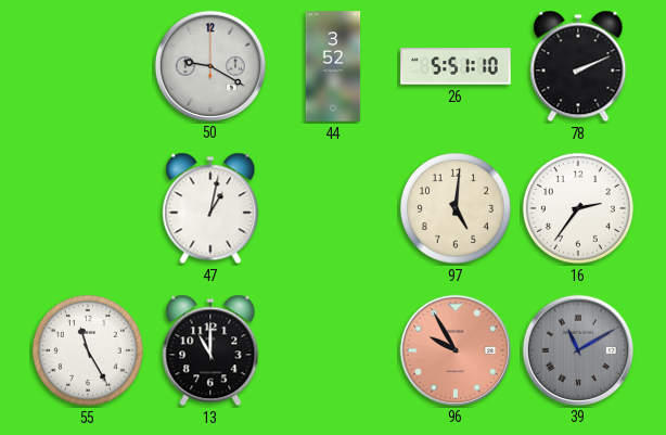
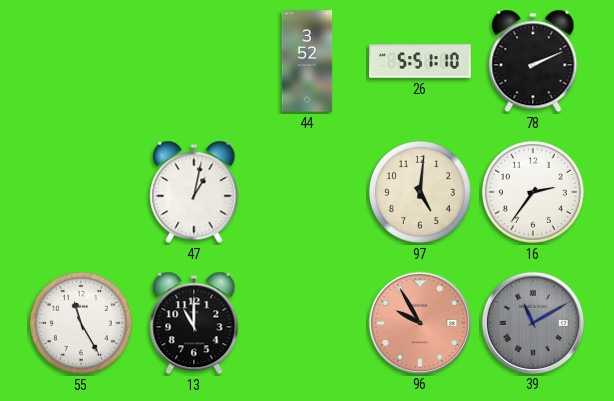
50: 9:20 -> none (209, 65)
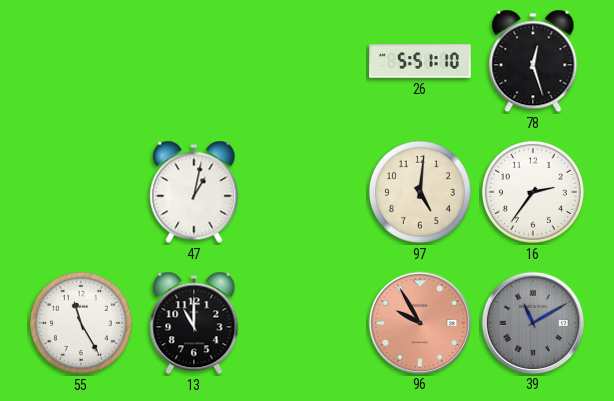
44: 3:52 -> none (307, 61)
78: 2:11 -> 12:27 (533, 61)
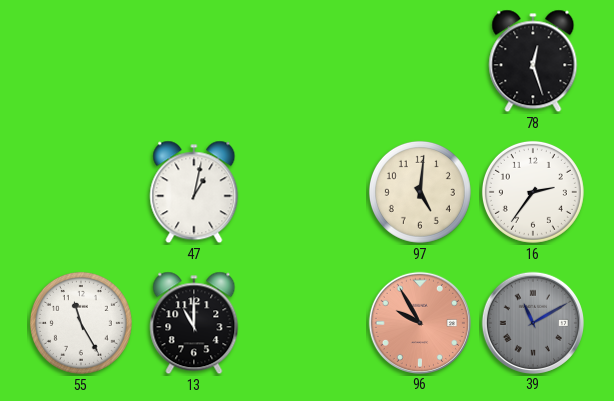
26: 5:51 -> none (420, 61)
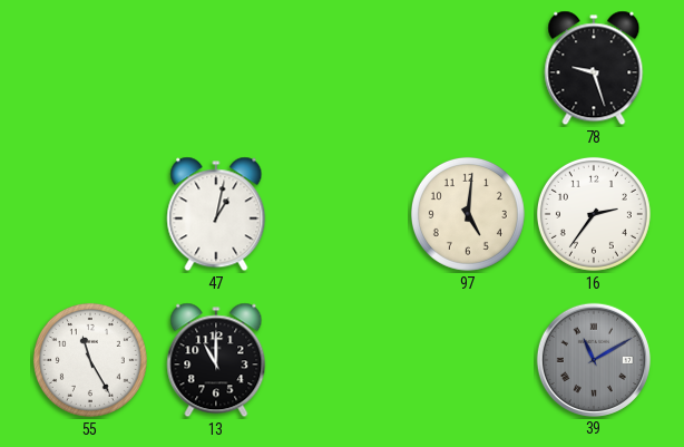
78: 12:27 -> 9:27 (594, 68)
96: 9:55 -> none (419, 322)
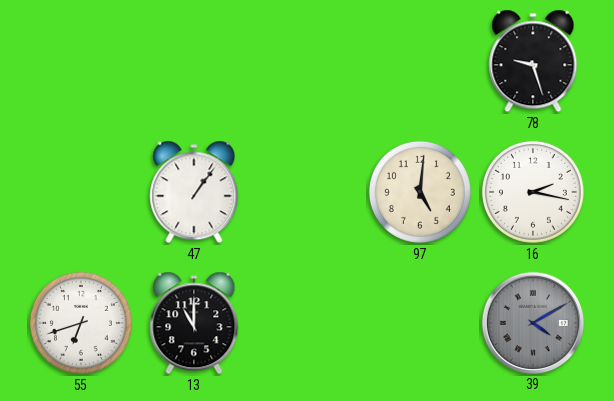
47: 1:02 -> 1:06 (194, 192)
16: 2:36 -> 2:17 (533, 192)
55: 11:25 -> 6:42 (81, 323)
39: 11:10 -> 4:10 (532, 322)
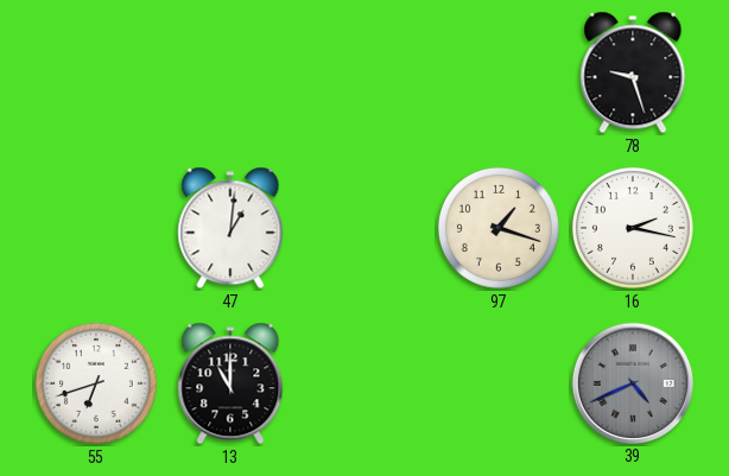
47: 1:06 -> 1:01 (230, 228)
97: 5:01 -> 1:18 (499, 228)
39: 4:10 -> 4:41 (632, 382)
